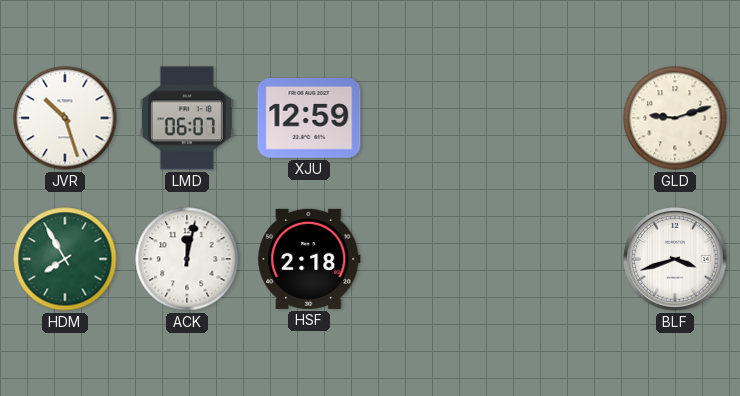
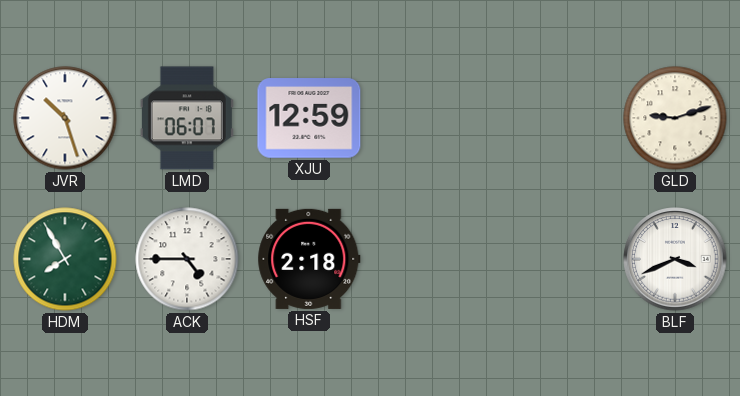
ACK: 12:02 -> 4:45 (187, 259)
BLF: 3:42 -> 3:41 (675, 259)
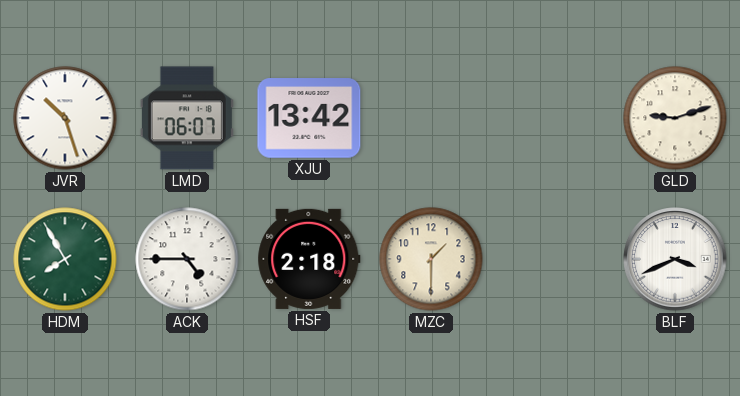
XJU: 12:59 -> 13:42 (309, 118)
MZC: none -> 1:30 (431, 259)
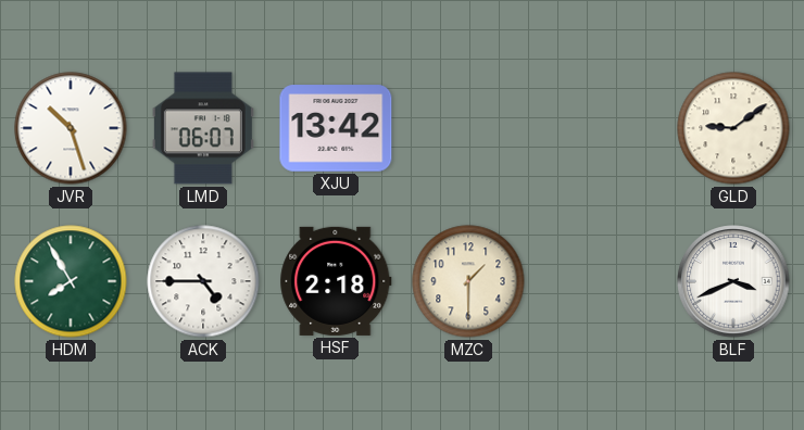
GLD: 9:12 -> 9:09 (733, 128)
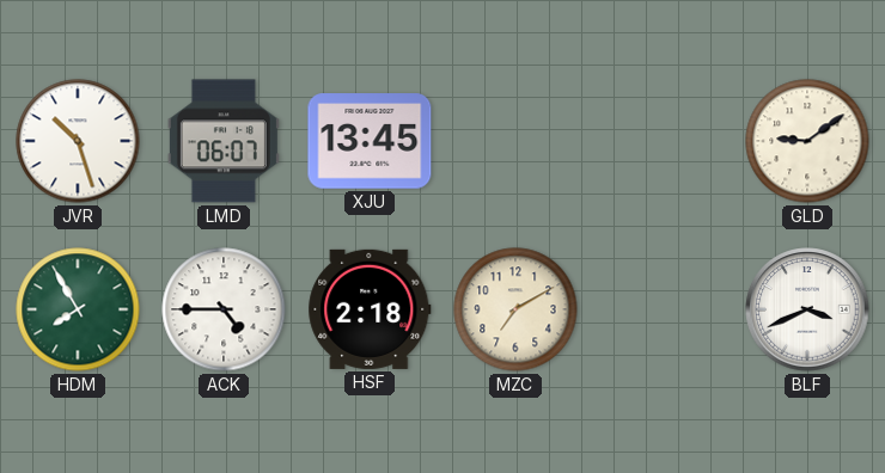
XJU: 13:42 -> 13:45 (370, 141)
MZC: 1:30 -> 7:10 (515, 309)
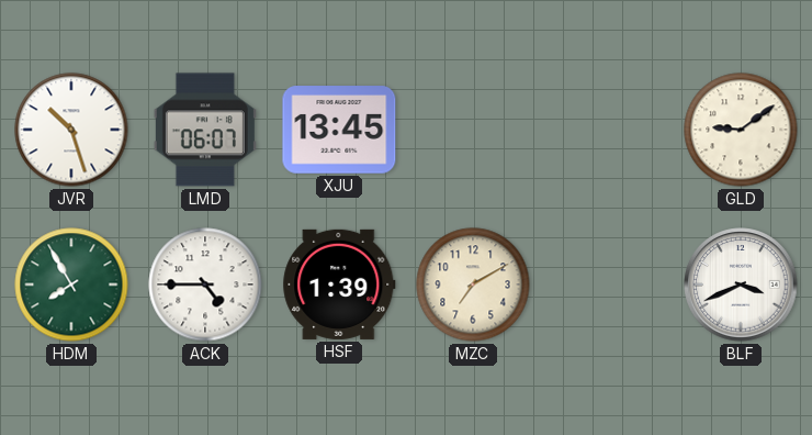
HSF: 2:18 -> 1:39 (339, 285)
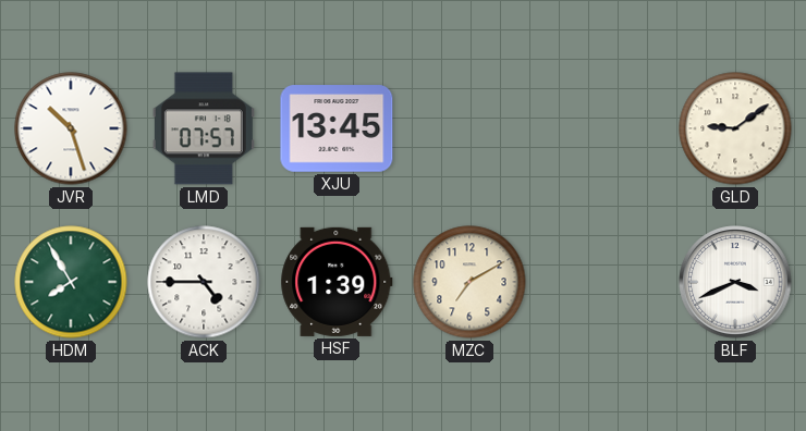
LMD: 06:07 -> 07:57 (204, 128)
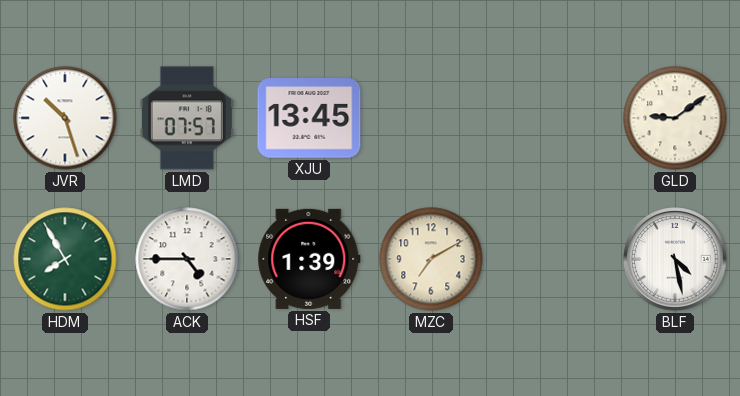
BLF: 3:41 -> 4:28 (675, 259)
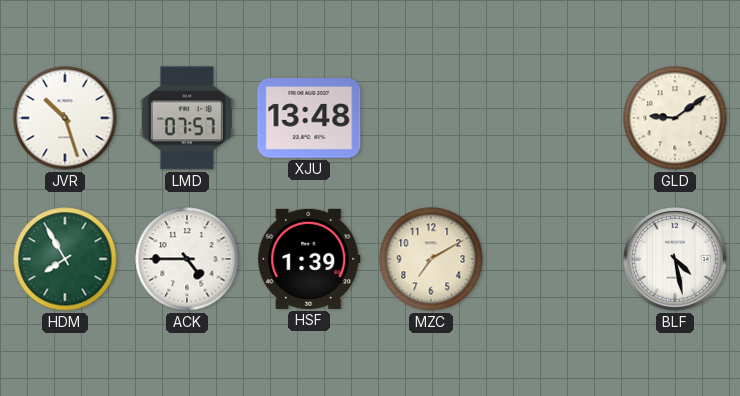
XJU: 13:45 -> 13:48 (309, 118)
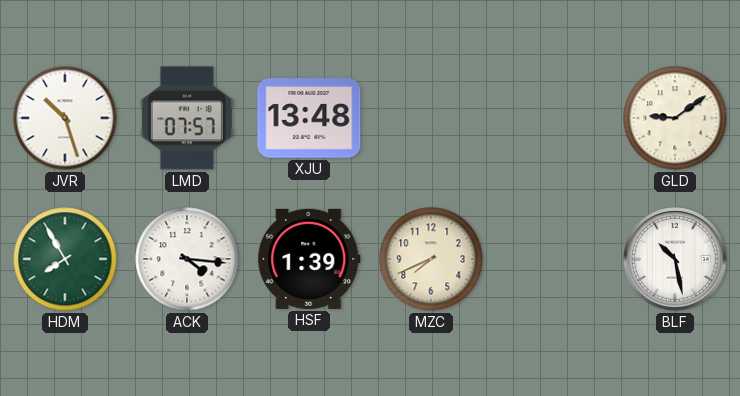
ACK: 4:45 -> 4:16 (187, 259)
MZC: 7:10 -> 7:41 (431, 259)
BLF: 4:28 -> 10:28 (675, 259)
